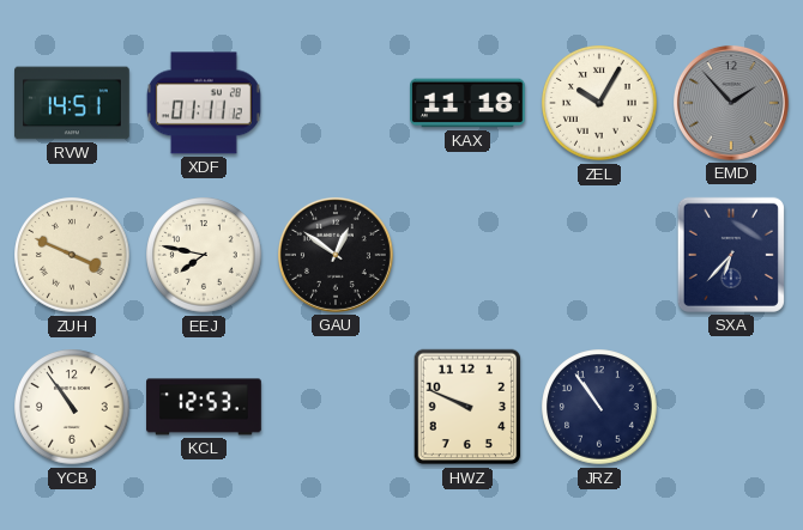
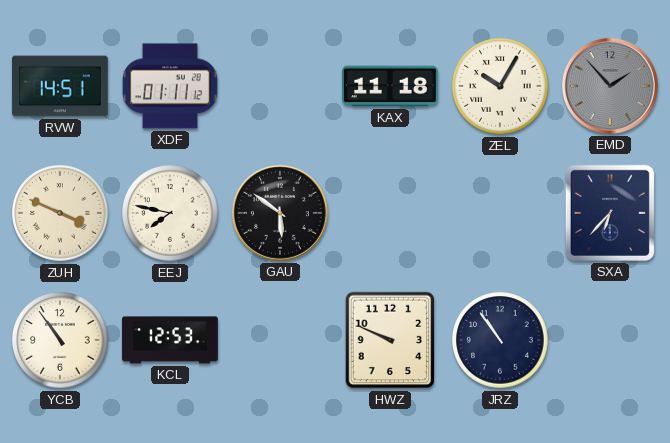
GAU: 12:51 -> 5:51 (280, 213)
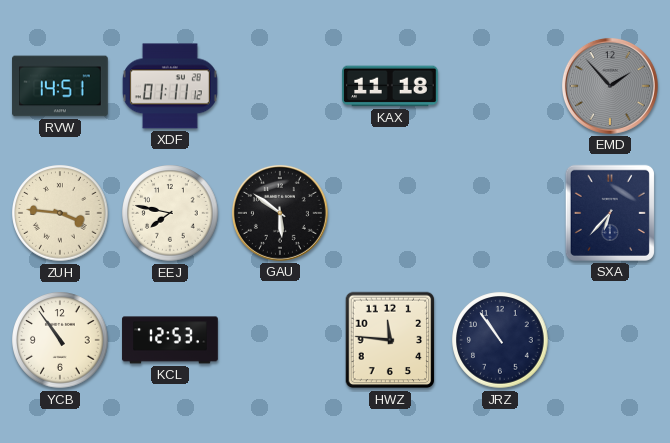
ZEL: 10:05 -> none (500, 86)
ZUH: 3:49 -> 3:46 (60, 213)
HWZ: 9:49 -> 11:46 (390, 340)
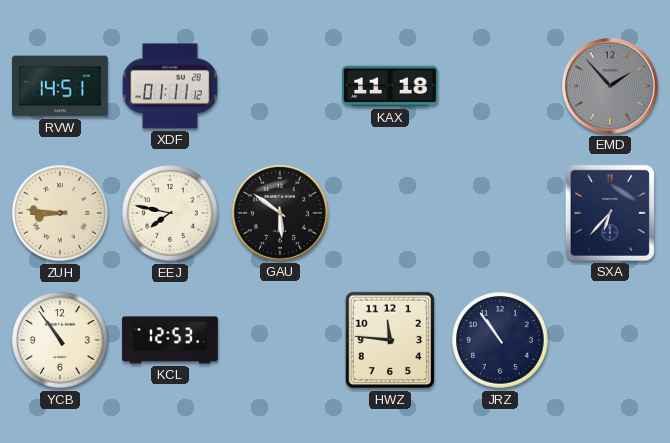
ZUH: 3:46 -> 8:46 (60, 213)
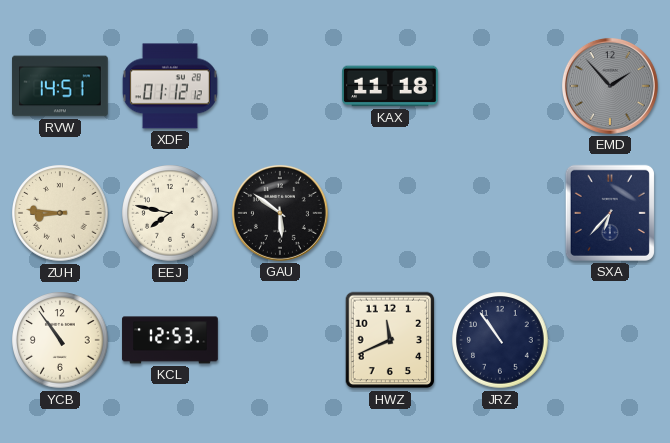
XDF: 01:11 -> 01:12 (170, 86)
HWZ: 11:46 -> 11:41 (390, 340)
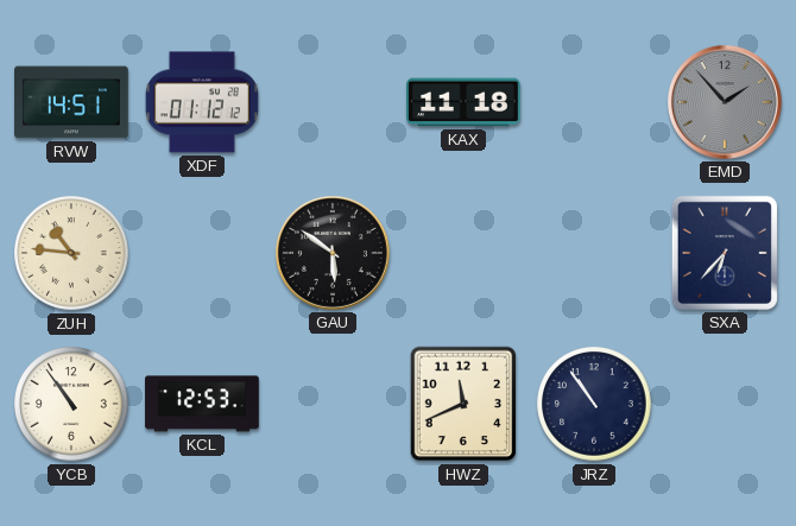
ZUH: 8:46 -> 10:46 (71, 253)
EEJ: 7:47 -> none (170, 213)
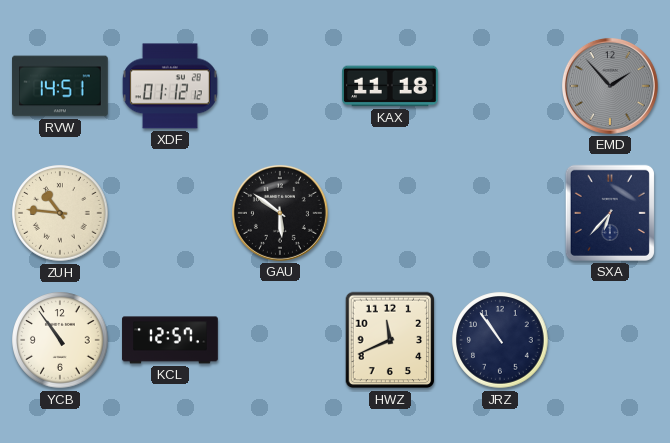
KCL: 12:53 -> 12:57 (170, 340)
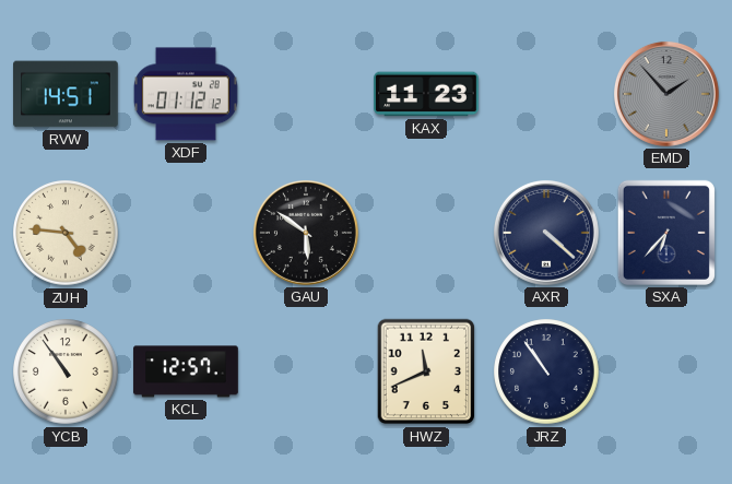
KAX: 11:18 -> 11:23 (426, 94)
ZUH: 10:46 -> 4:46 (66, 233)
AXR: none -> 4:22 (546, 233)
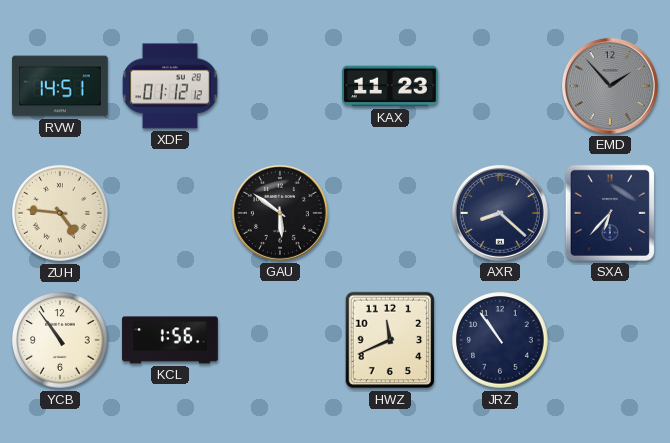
AXR: 4:22 -> 8:22 (500, 213)
KCL: 12:57 -> 1:56 (170, 340)
